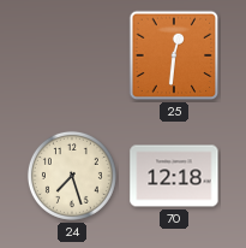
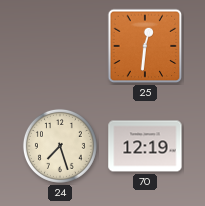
70: 12:18 -> 12:19 (145, 146)
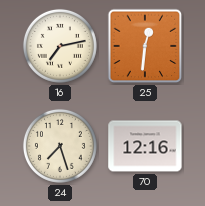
16: none -> 7:13 (60, 46)
70: 12:19 -> 12:16 (145, 146)
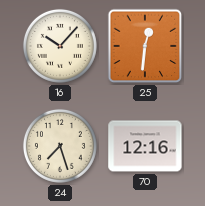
16: 7:13 -> 10:07 (60, 46)
